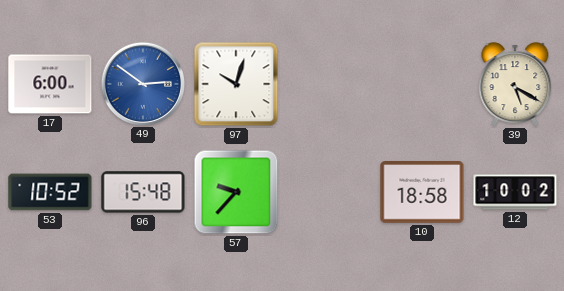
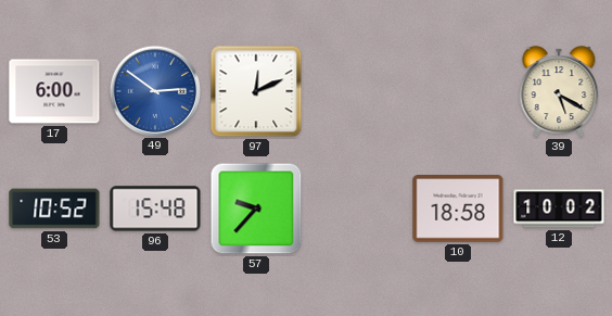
97: 10:03 -> 12:11 (256, 91)
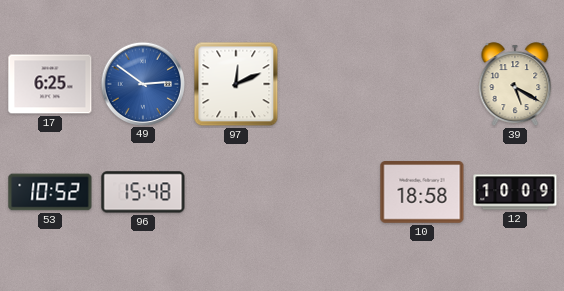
17: 6:00 -> 6:25 (50, 84)
57: 9:37 -> none (256, 208)
12: 10:02 -> 10:09 (515, 192)
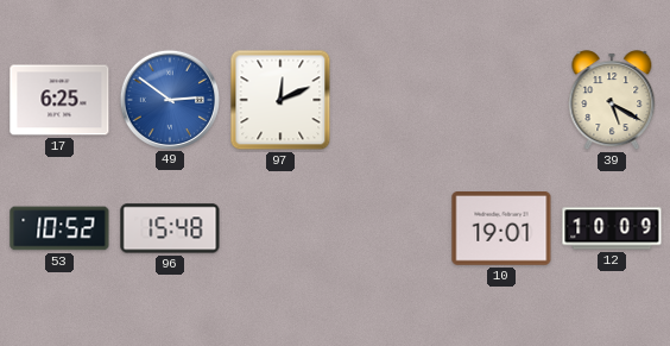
10: 18:58 -> 19:01 (501, 229)
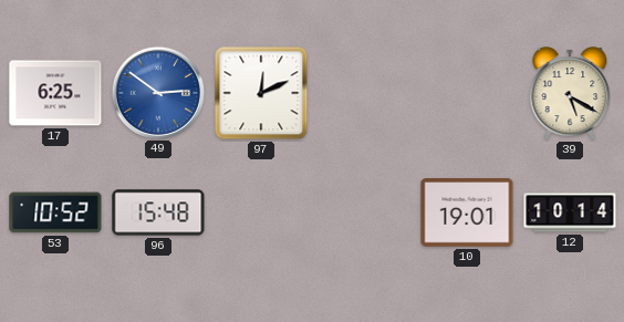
12: 10:09 -> 10:14 (570, 212)
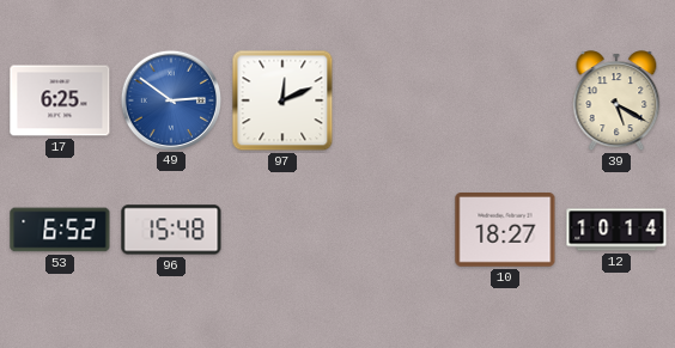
53: 10:52 -> 6:52 (60, 230)
10: 19:01 -> 18:27 (505, 231)
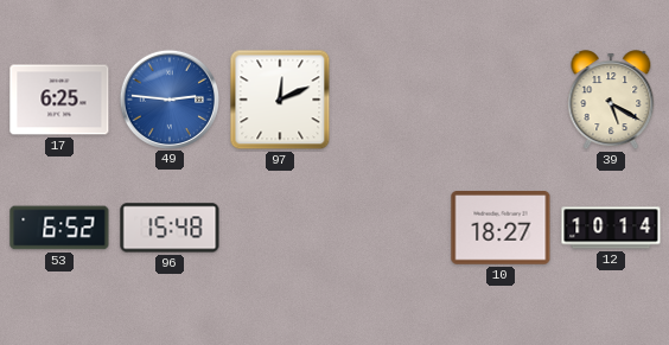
49: 2:51 -> 2:46 (168, 98)
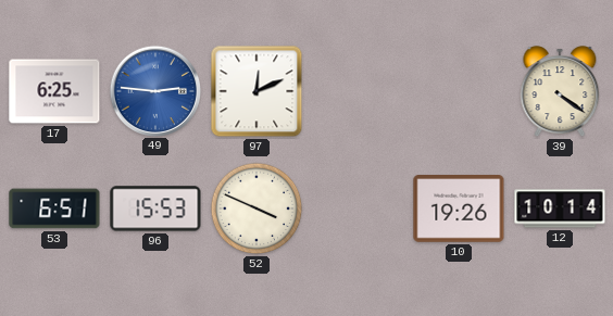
39: 5:20 -> 4:21 (560, 92)
53: 6:52 -> 6:51 (54, 208)
96: 15:48 -> 15:53 (155, 208)
52: none -> 3:49 (257, 208)
10: 18:27 -> 19:26 (459, 210)
